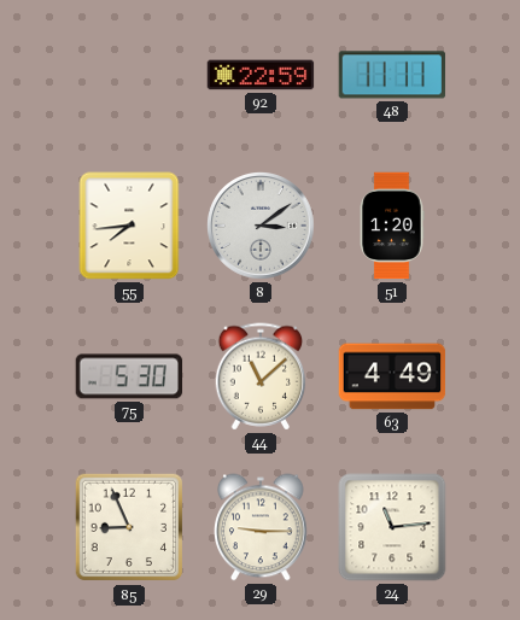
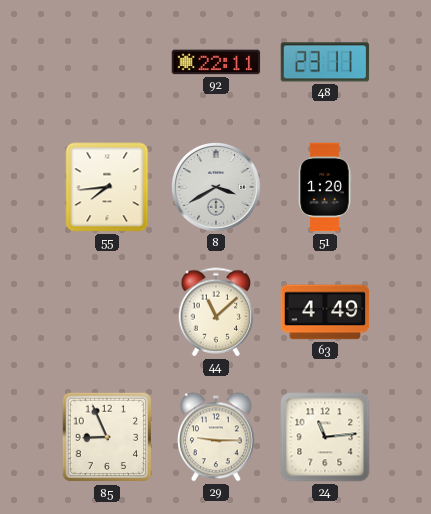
92: 22:59 -> 22:11 (216, 62)
48: 11:11 -> 23:11 (325, 62)
8: 3:09 -> 3:40 (217, 188)
75: 5:30 -> none (129, 376)
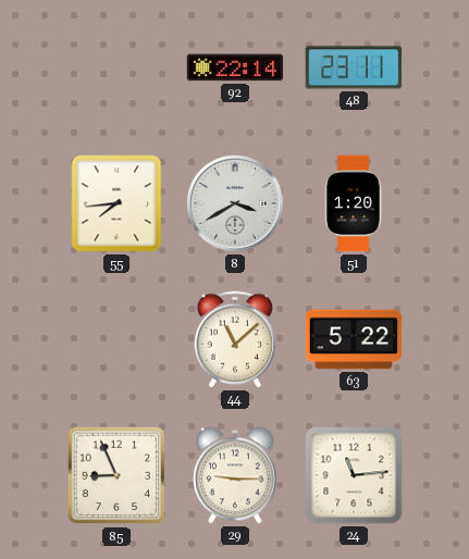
92: 22:11 -> 22:14 (235, 67)
63: 4:49 -> 5:22 (354, 339)
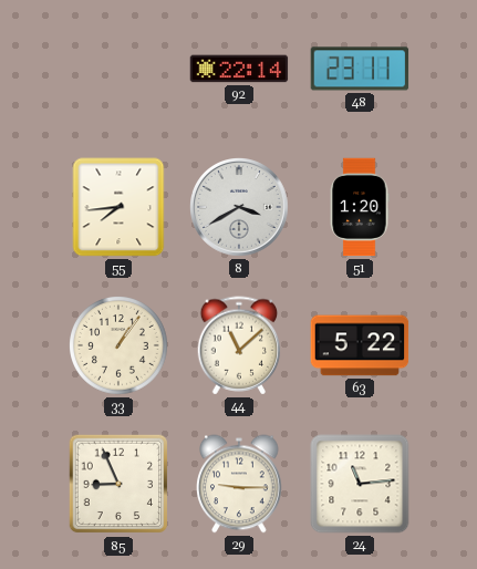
33: none -> 1:06 (120, 346)
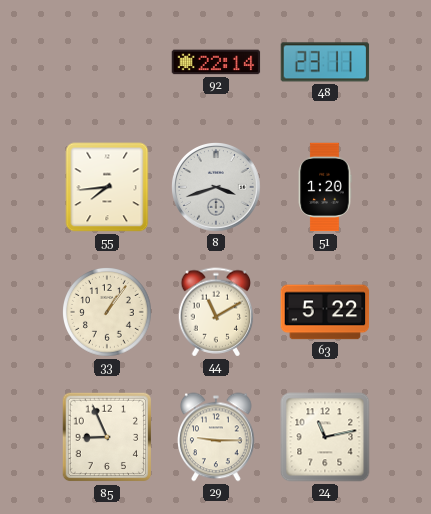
8: 3:40 -> 3:42 (217, 188)
44: 11:08 -> 11:10 (216, 312)
24: 11:14 -> 11:13 (325, 437)
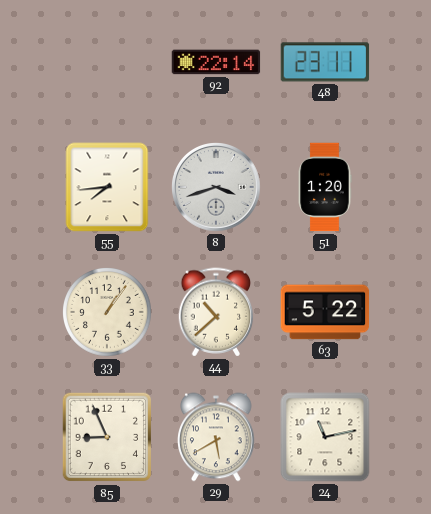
44: 11:10 -> 10:38 (216, 312)
29: 9:15 -> 5:40 (217, 437)
